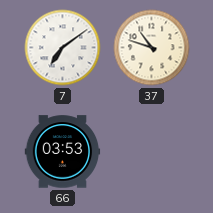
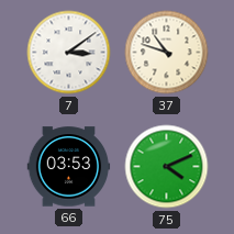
7: 7:09 -> 3:09 (69, 53)
75: none -> 4:11 (167, 167)
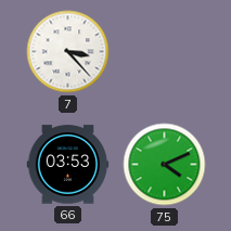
7: 3:09 -> 3:23 (68, 52)
37: 10:48 -> none (167, 53)
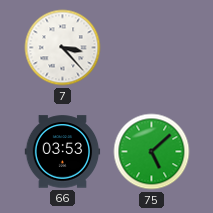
75: 4:11 -> 5:08 (152, 152)
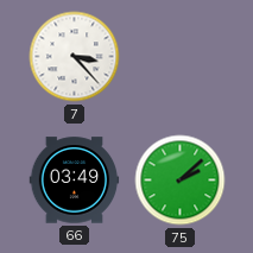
66: 03:53 -> 03:49 (75, 181)
75: 5:08 -> 2:08 (181, 181)
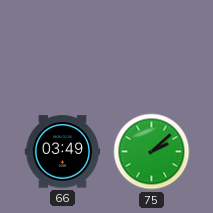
7: 3:23 -> none (75, 57)
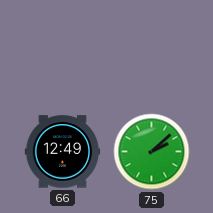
66: 03:49 -> 12:49 (63, 152)
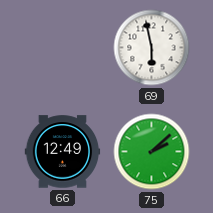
69: none -> 5:58 (152, 48)
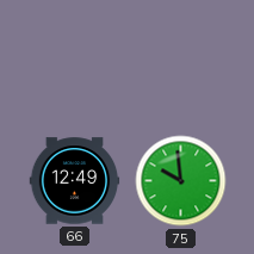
69: 5:58 -> none (152, 48)
75: 2:08 -> 9:59 (181, 181)
